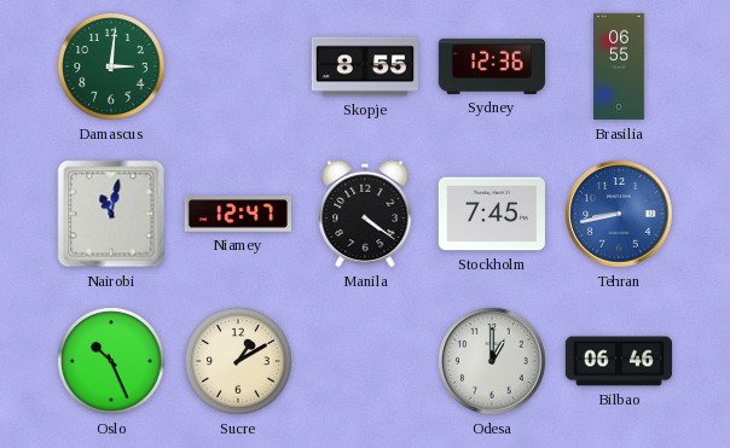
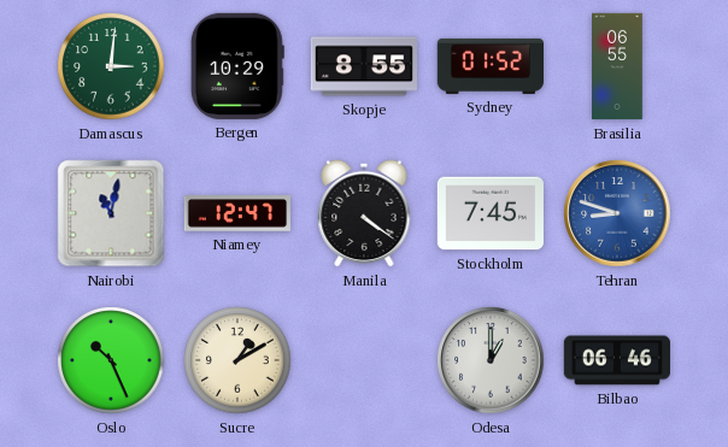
Bergen: none -> 10:29 (237, 66)
Sydney: 12:36 -> 01:52 (489, 66)
Tehran: 8:43 -> 8:48 (617, 213)
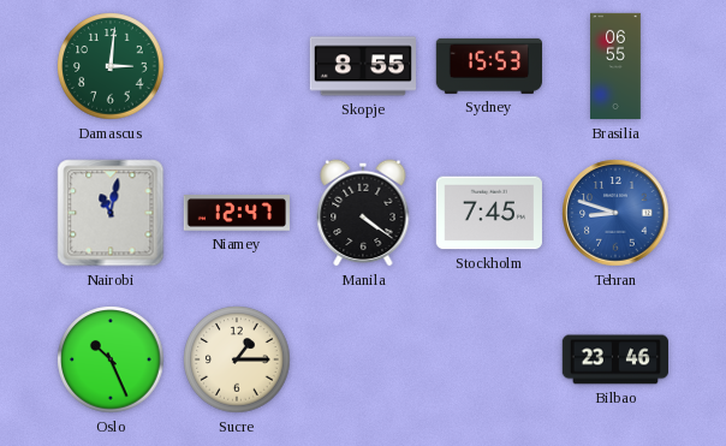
Bergen: 10:29 -> none (237, 66)
Sydney: 01:52 -> 15:53 (488, 66)
Sucre: 1:10 -> 1:15 (237, 359)
Odesa: 1:00 -> none (491, 360)
Bilbao: 06:46 -> 23:46 (614, 359)
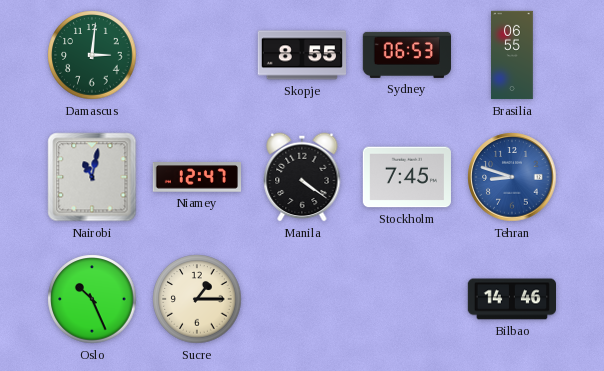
Sydney: 15:53 -> 06:53 (406, 55)
Bilbao: 23:46 -> 14:46 (511, 299)
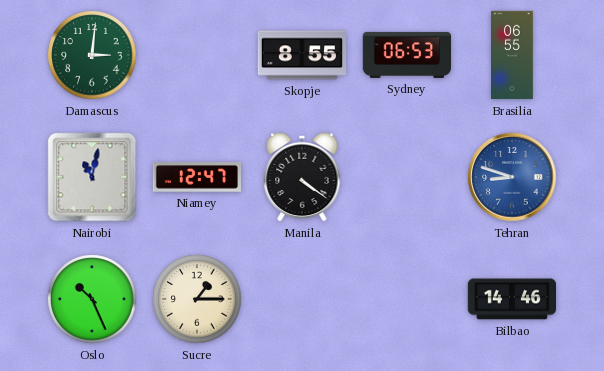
Stockholm: 7:45 -> none (406, 177)
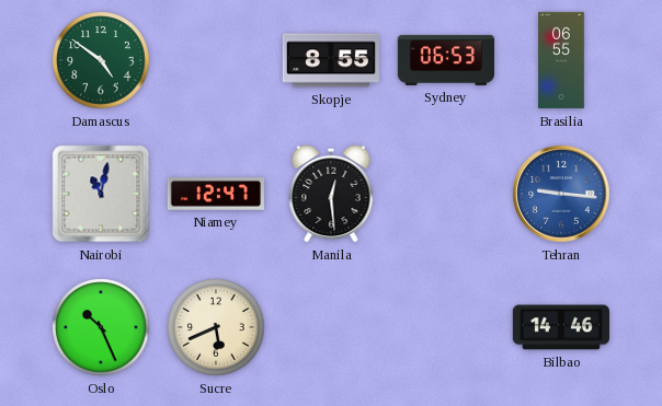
Damascus: 3:01 -> 4:51 (101, 60)
Manila: 4:21 -> 12:29 (331, 194)
Tehran: 8:48 -> 9:16 (561, 194)
Sucre: 1:15 -> 5:41 (216, 327)
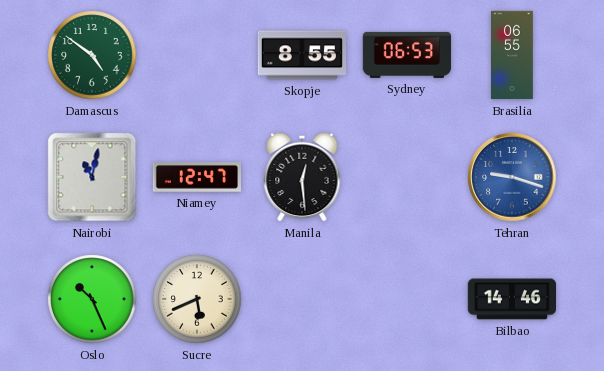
Tehran: 9:16 -> 9:18 (512, 177)
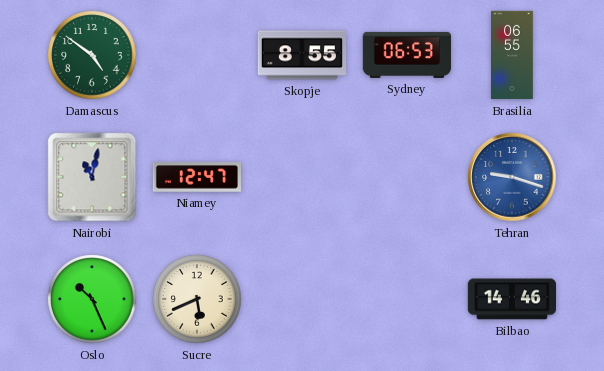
Manila: 12:29 -> none (302, 177)
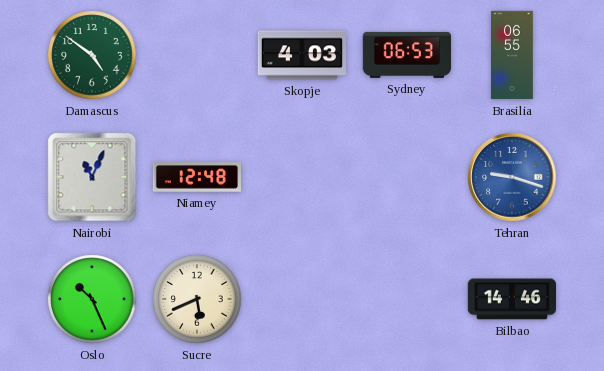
Skopje: 8:55 -> 4:03 (301, 55)
Nairobi: 11:02 -> 11:04 (92, 177)
Niamey: 12:47 -> 12:48 (196, 177)
